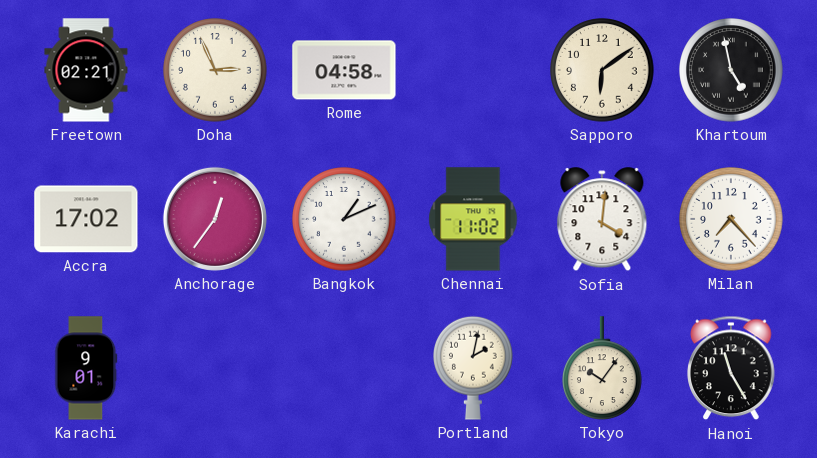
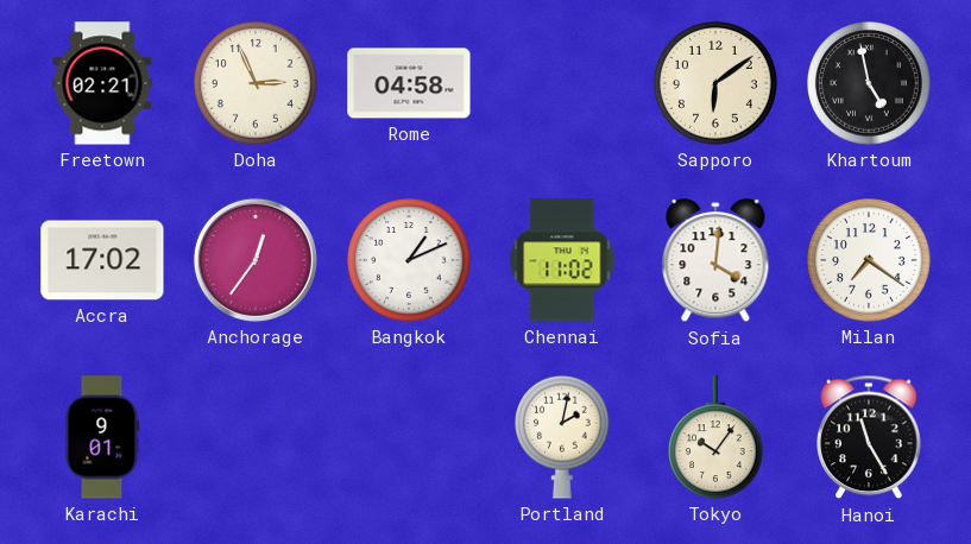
Milan: 7:23 -> 7:21 (869, 260)
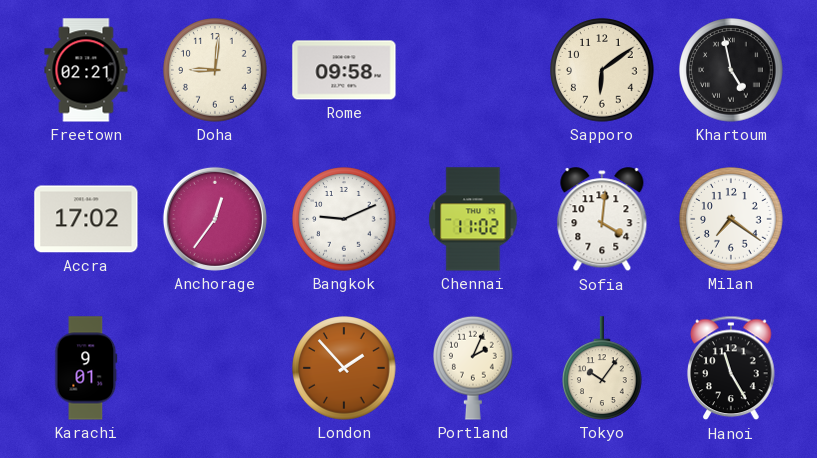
Doha: 2:56 -> 9:01 (215, 70)
Rome: 04:58 -> 09:58 (344, 70)
Bangkok: 1:11 -> 9:11 (344, 219)
London: none -> 1:53 (344, 368)
Portland: 2:02 -> 2:04 (474, 368)
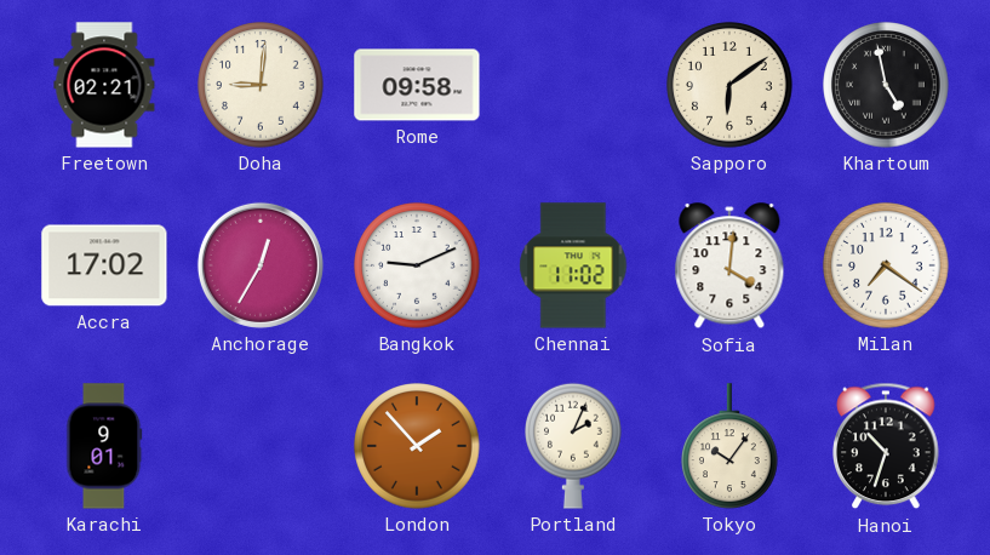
Anchorage: 12:36 -> 12:35 (261, 265)
Hanoi: 11:25 -> 10:33 (886, 446)
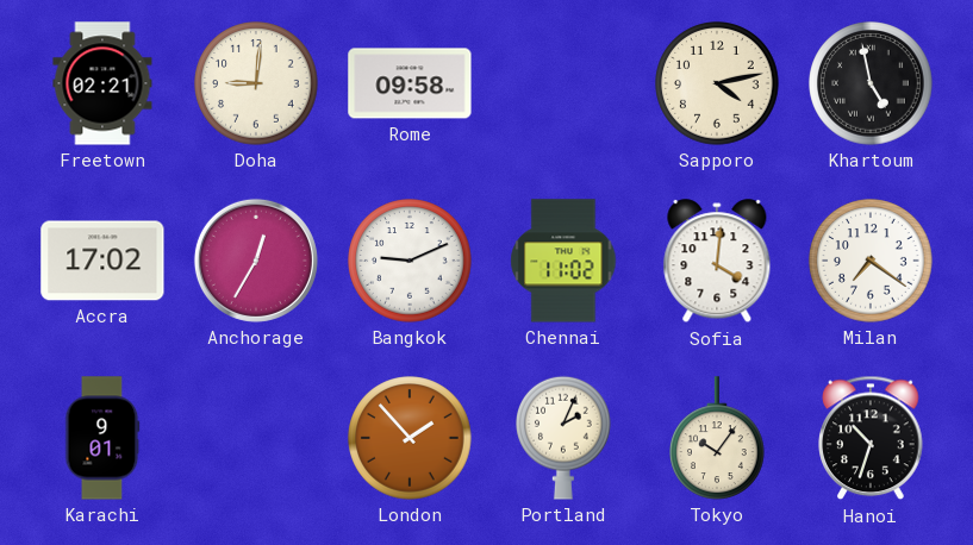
Sapporo: 6:09 -> 4:13 (717, 83)
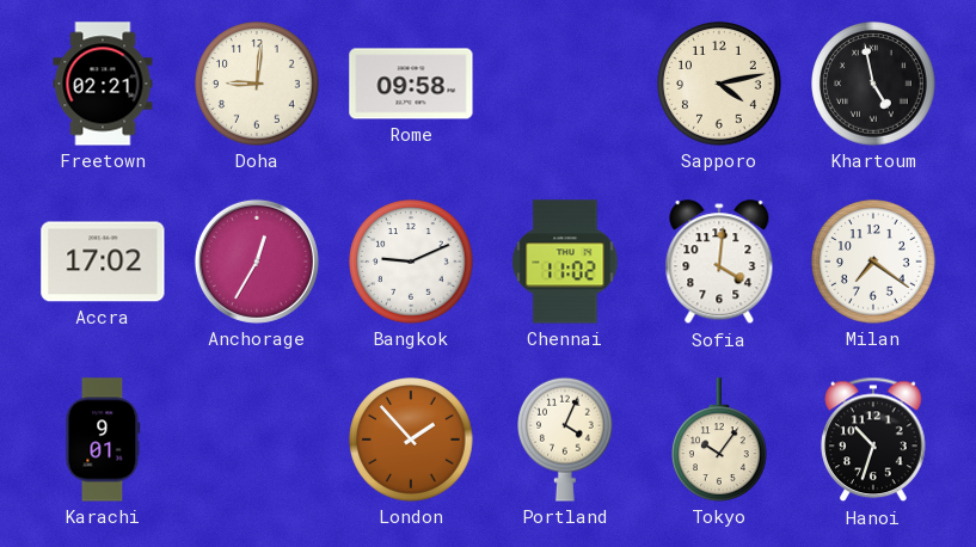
Portland: 2:04 -> 4:04 (566, 440)
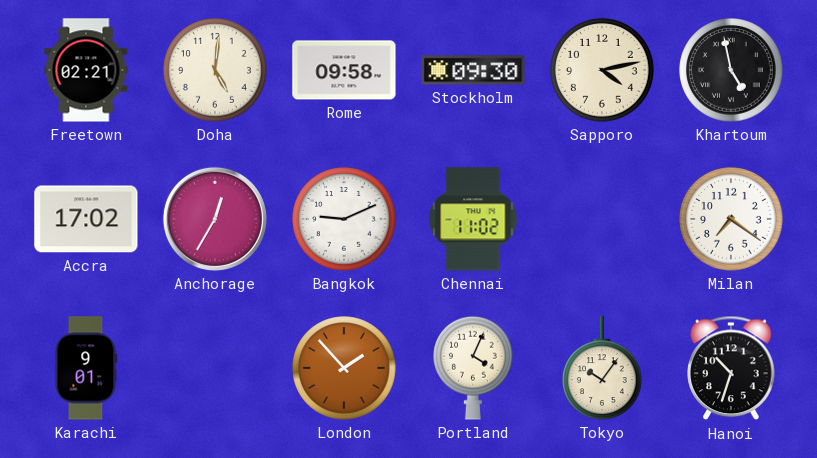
Doha: 9:01 -> 5:01 (215, 70)
Stockholm: none -> 09:30 (473, 70)
Sofia: 4:01 -> none (719, 263)
